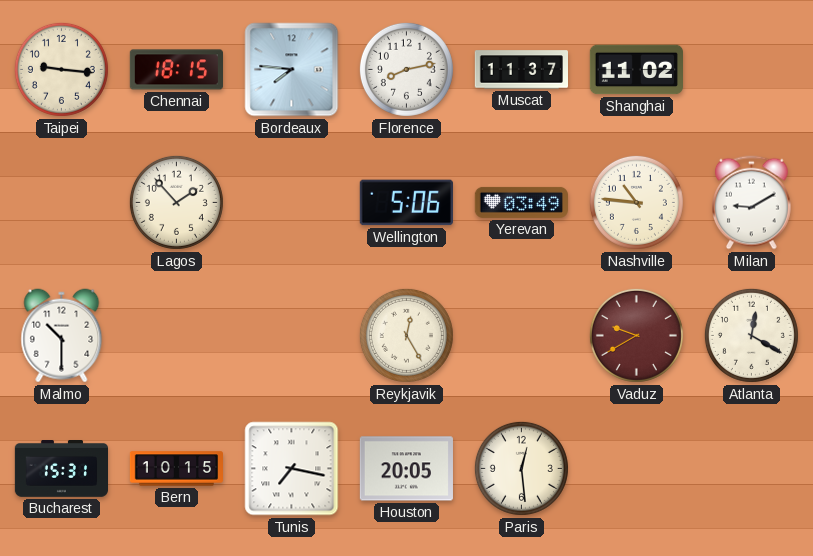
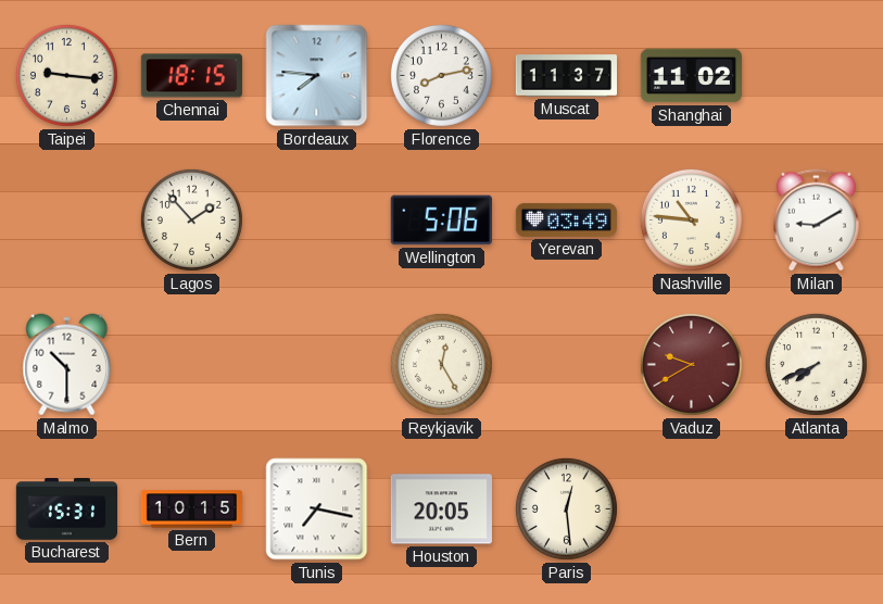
Atlanta: 12:20 -> 7:41 (816, 364)
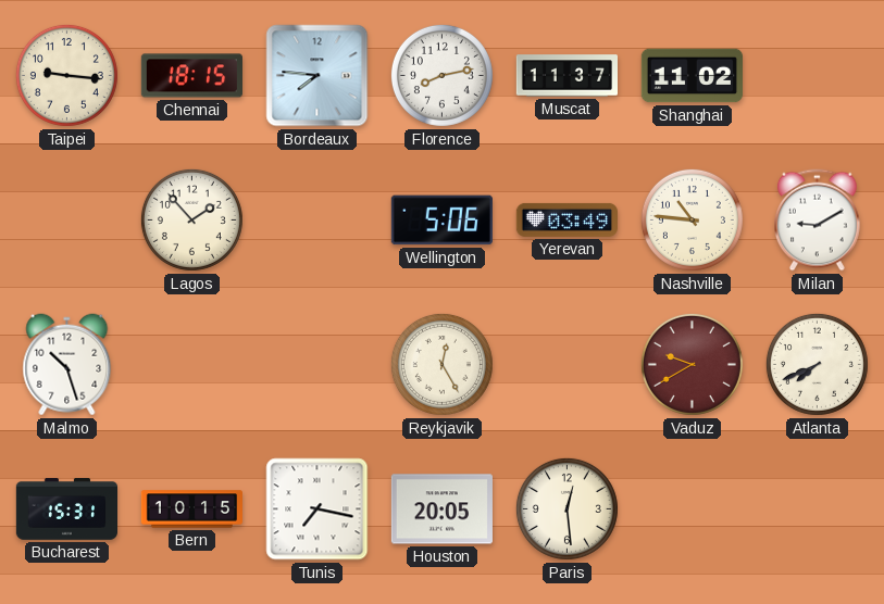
Malmo: 10:30 -> 10:27 (67, 365)
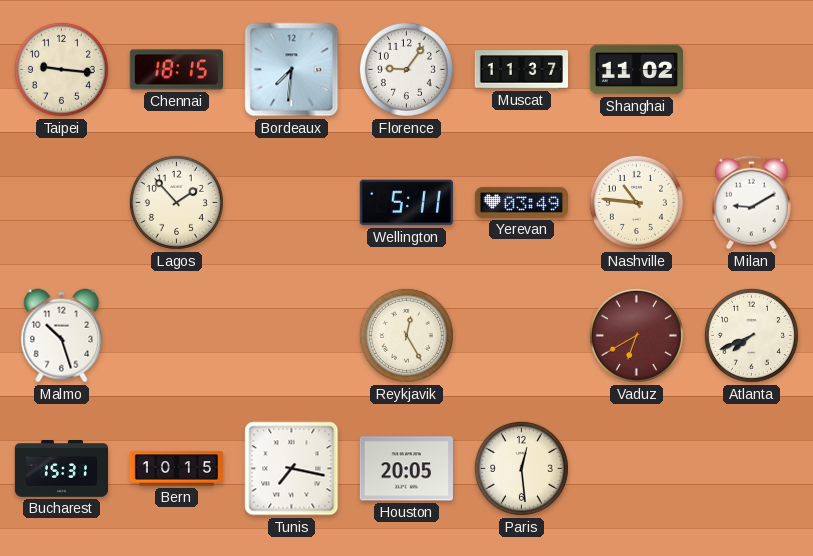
Bordeaux: 7:46 -> 7:31 (292, 70)
Florence: 8:13 -> 9:06 (406, 69)
Wellington: 5:06 -> 5:11 (406, 203)
Vaduz: 9:40 -> 6:40 (636, 335)
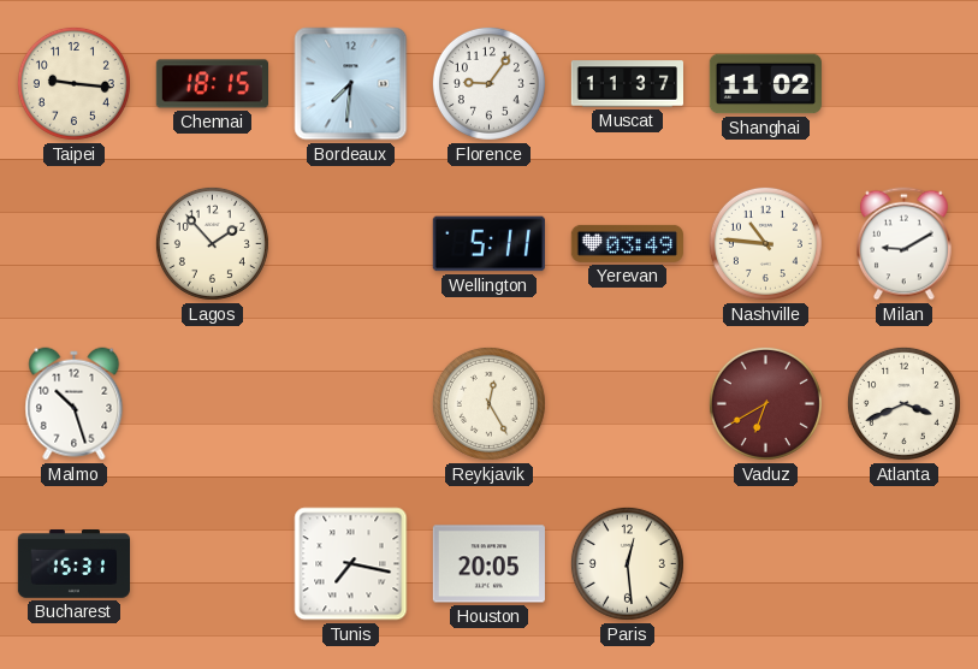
Atlanta: 7:41 -> 3:41 (903, 403)
Bern: 10:15 -> none (176, 469)
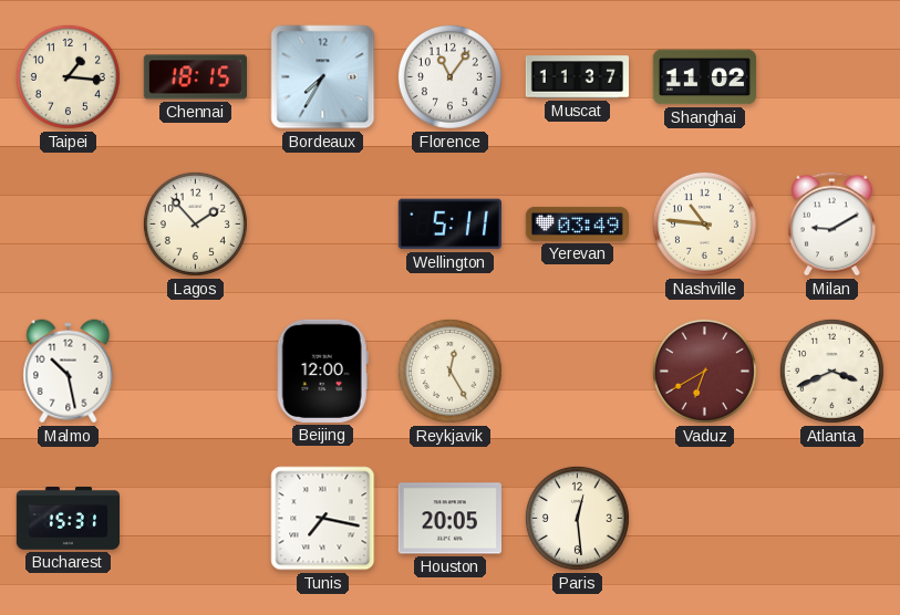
Taipei: 9:16 -> 1:16 (68, 76)
Bordeaux: 7:31 -> 7:35 (323, 77)
Florence: 9:06 -> 11:06 (449, 76)
Malmo: 10:27 -> 10:28 (69, 372)
Beijing: none -> 12:00 (322, 371)
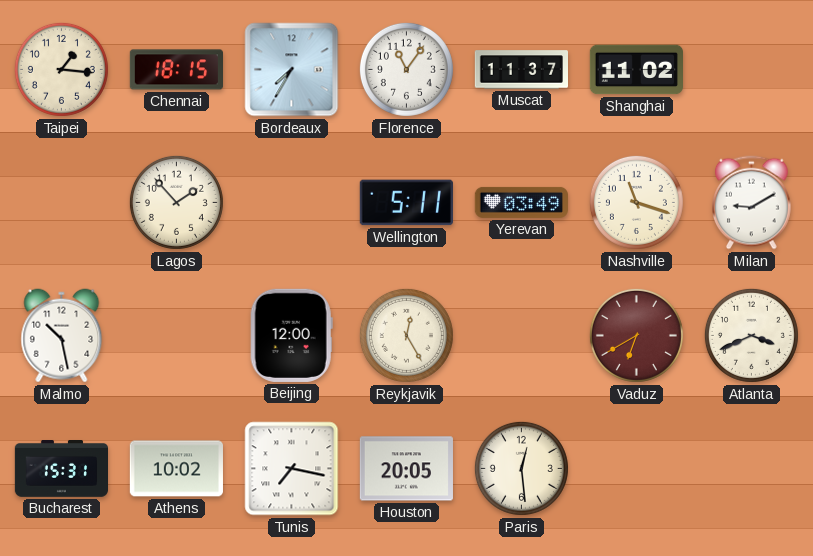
Nashville: 10:46 -> 11:18 (636, 202)
Athens: none -> 10:02 (176, 469)
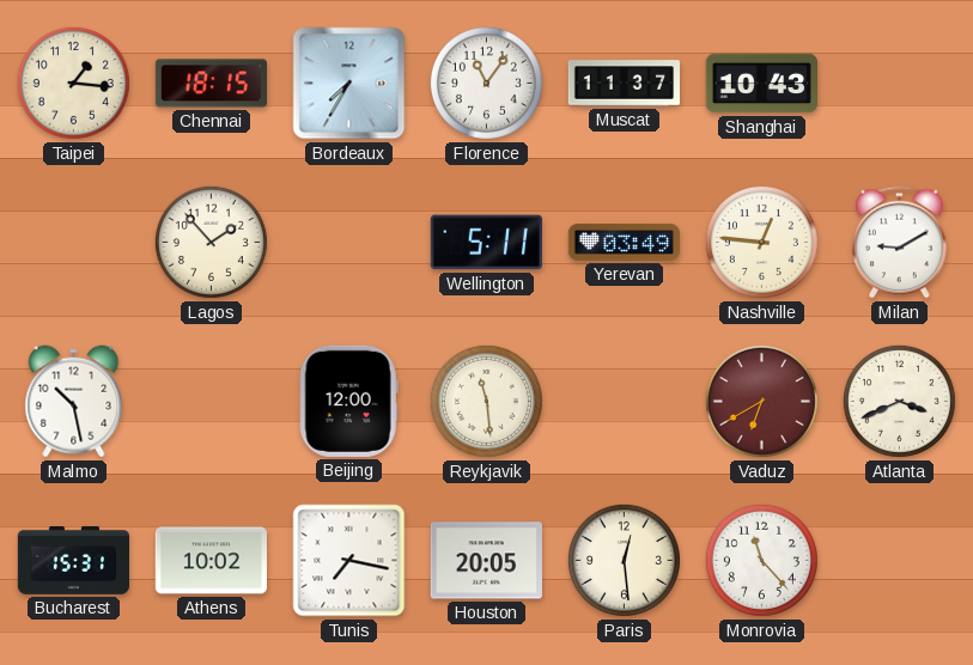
Shanghai: 11:02 -> 10:43 (761, 84)
Nashville: 11:18 -> 12:46 (761, 242)
Reykjavik: 12:25 -> 11:29 (486, 401)
Monrovia: none -> 11:23 (761, 560)
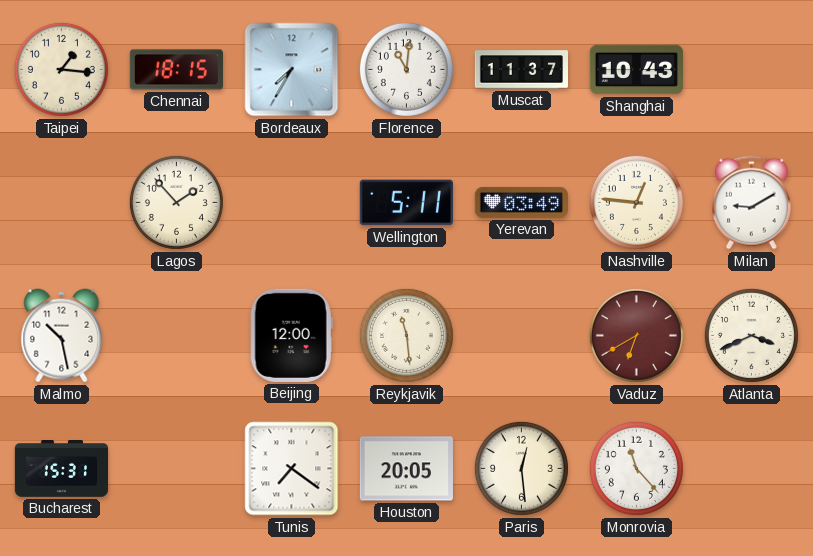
Florence: 11:06 -> 11:01 (406, 69)
Athens: 10:02 -> none (211, 561)
Tunis: 7:17 -> 7:21 (292, 469)
